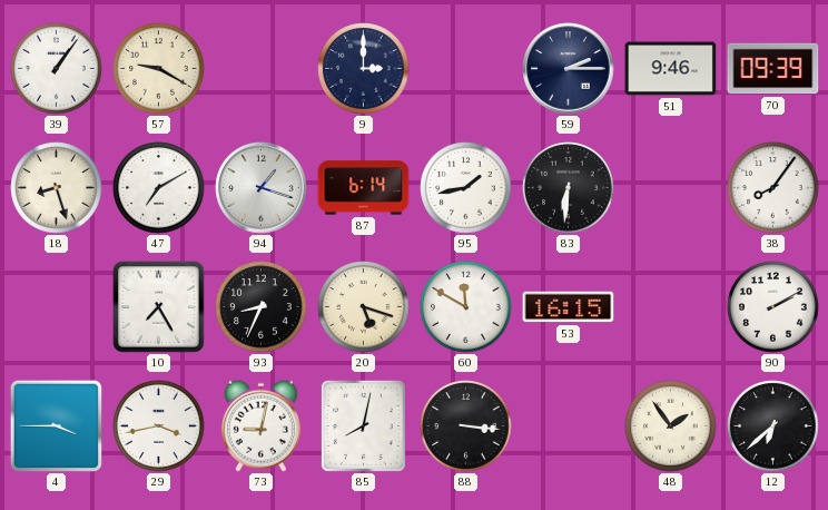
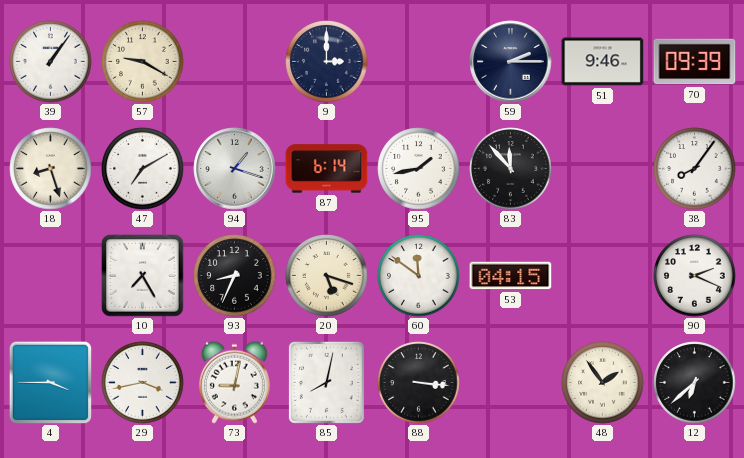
83: 6:31 -> 11:53 (511, 169)
60: 11:50 -> 11:51 (419, 276)
53: 16:15 -> 04:15 (511, 276)
90: 2:10 -> 2:19 (695, 276)
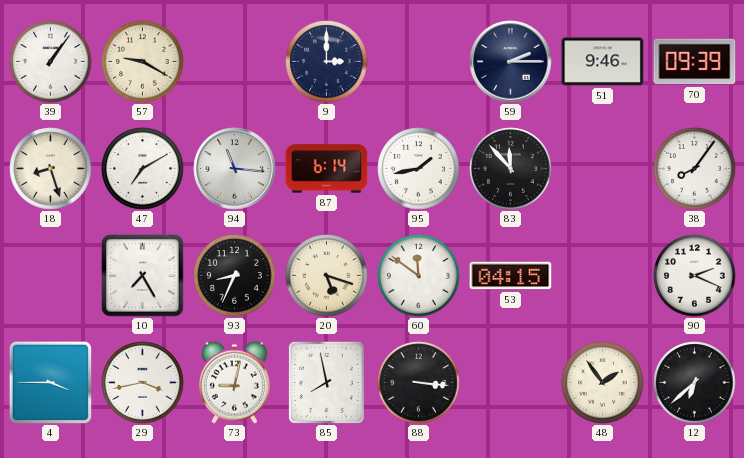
94: 1:18 -> 11:16 (235, 169)
85: 8:02 -> 7:58 (326, 382)
